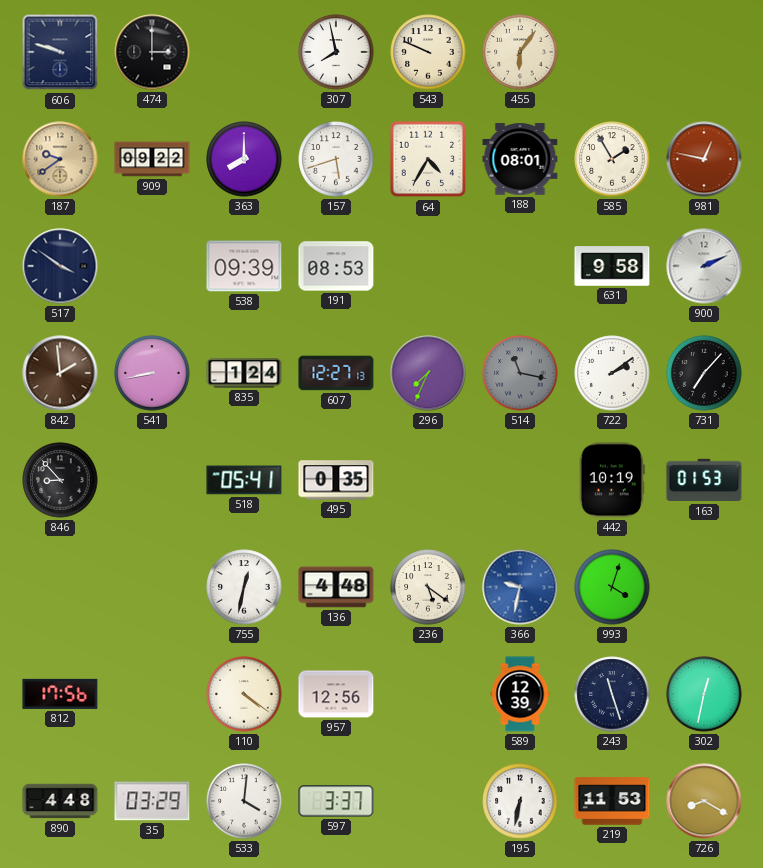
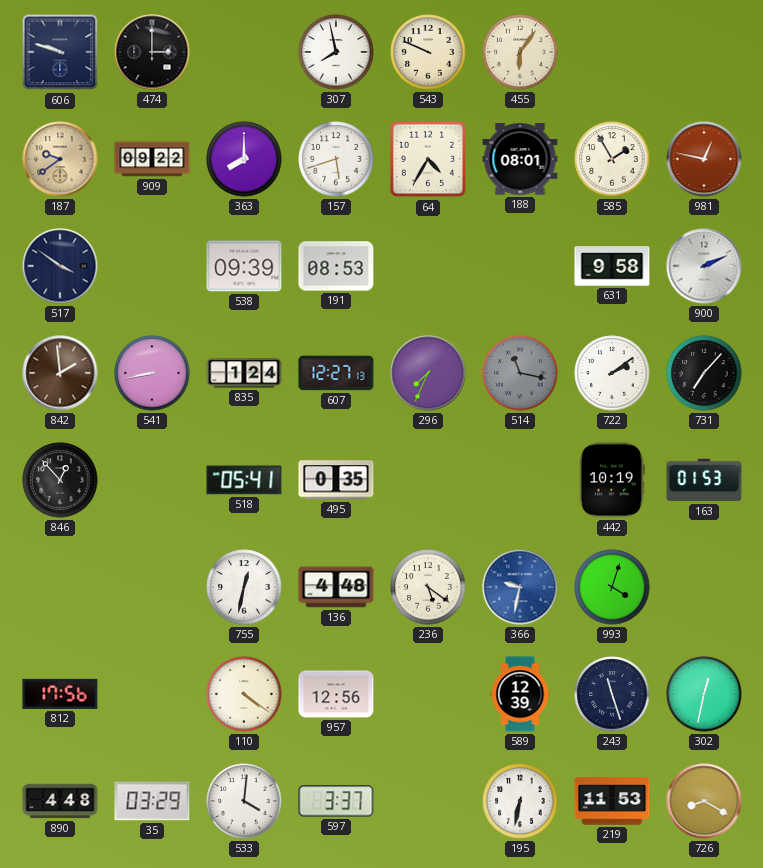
846: 8:53 -> 12:53 (60, 480)
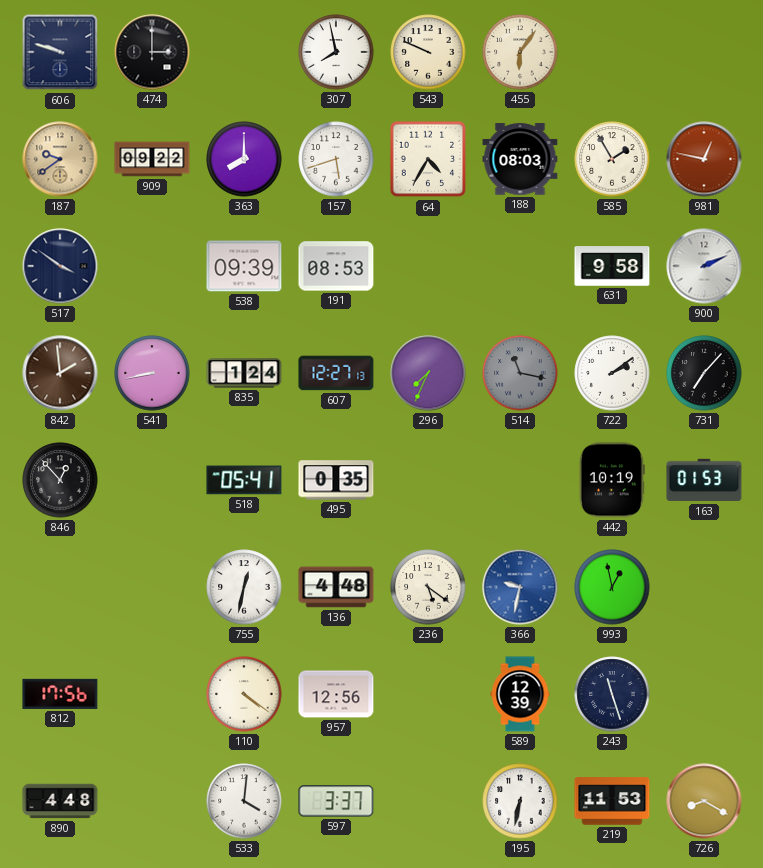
188: 08:01 -> 08:03 (520, 159)
993: 4:03 -> 12:58 (612, 587)
302: 12:32 -> none (704, 694)
35: 03:29 -> none (152, 801)
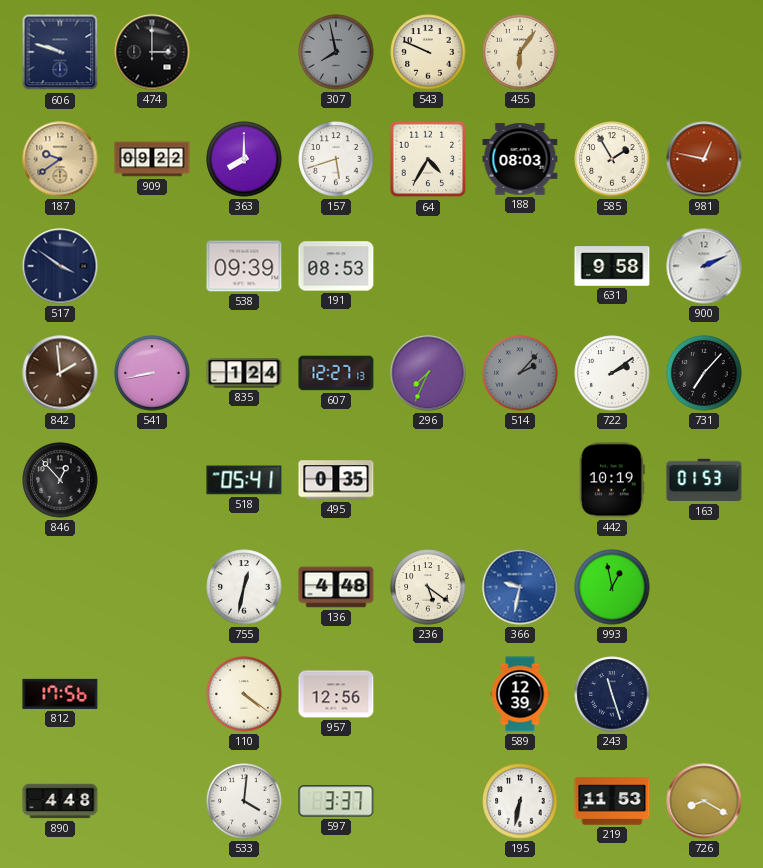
307 dial: white -> grey (336, 52)
514: 11:17 -> 2:07 (520, 373)
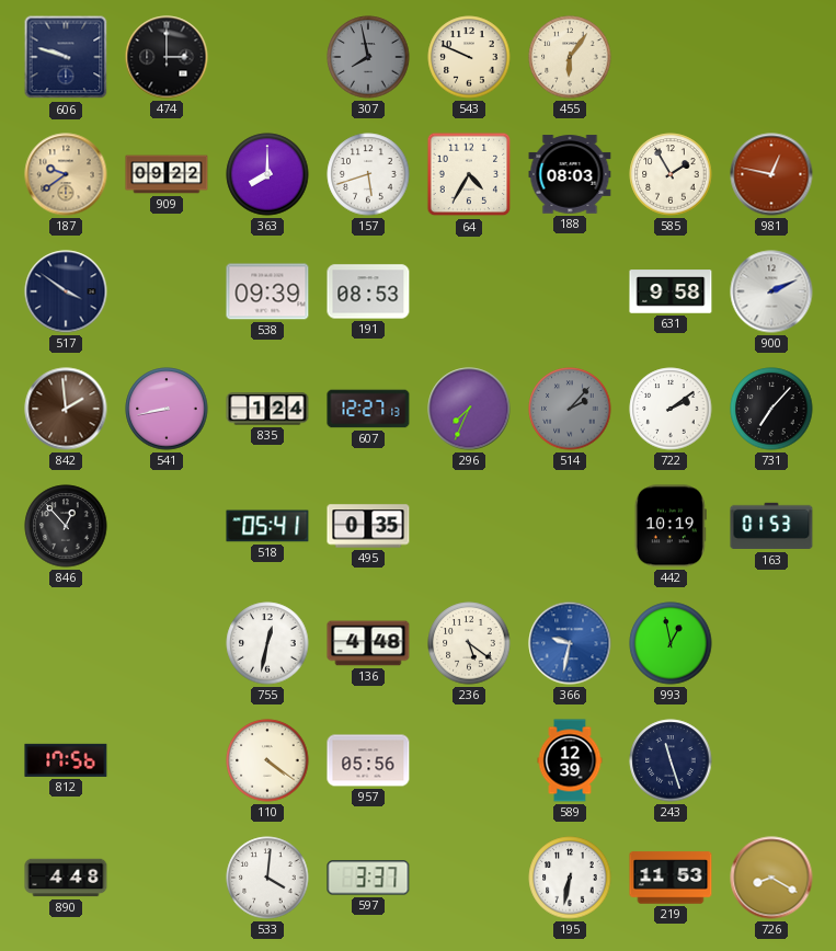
957: 12:56 -> 05:56 (368, 760)
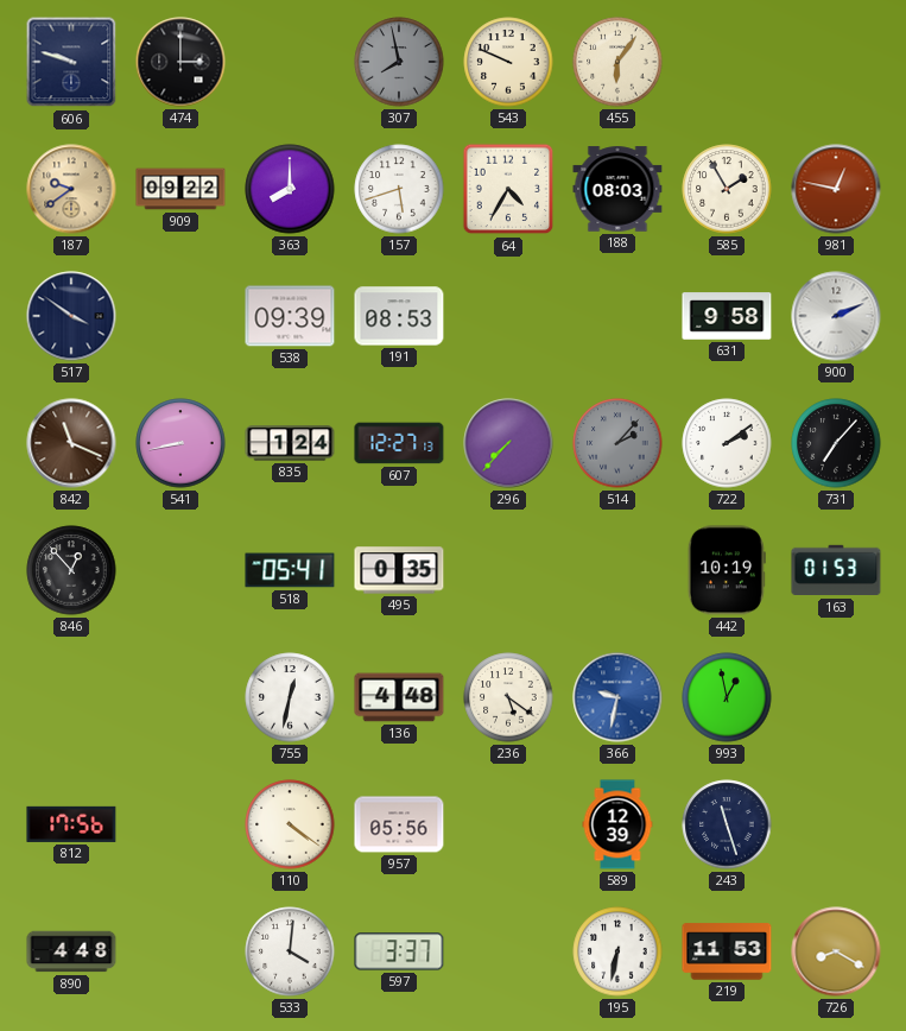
842: 1:59 -> 11:19 (71, 443)
296: 7:34 -> 7:37 (508, 443)
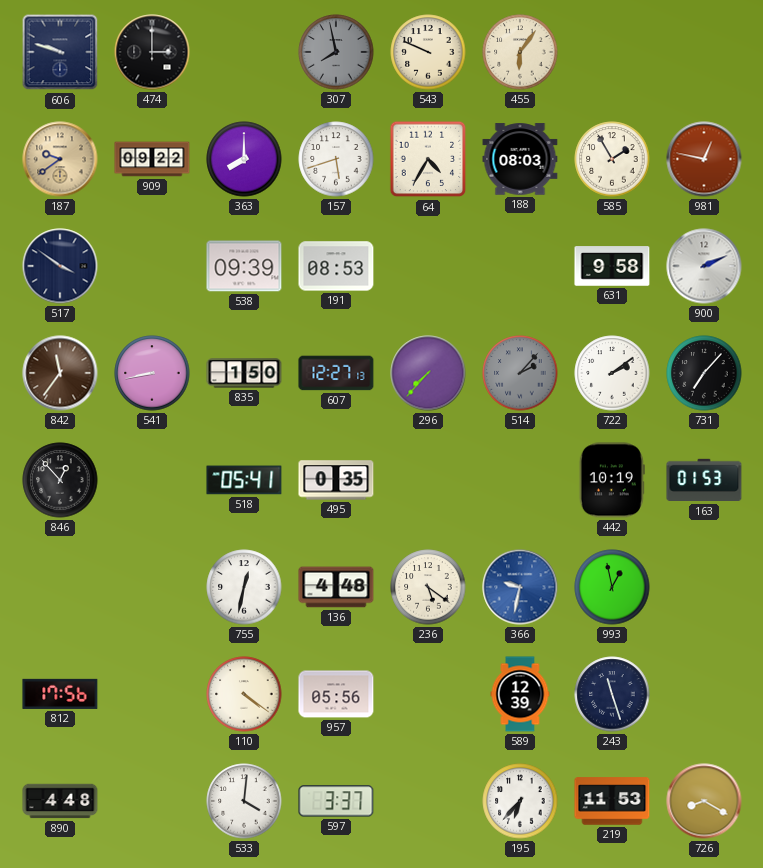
842: 11:19 -> 11:36 (60, 373)
835: 1:24 -> 1:50 (244, 373)
195: 6:32 -> 6:37 (520, 801)
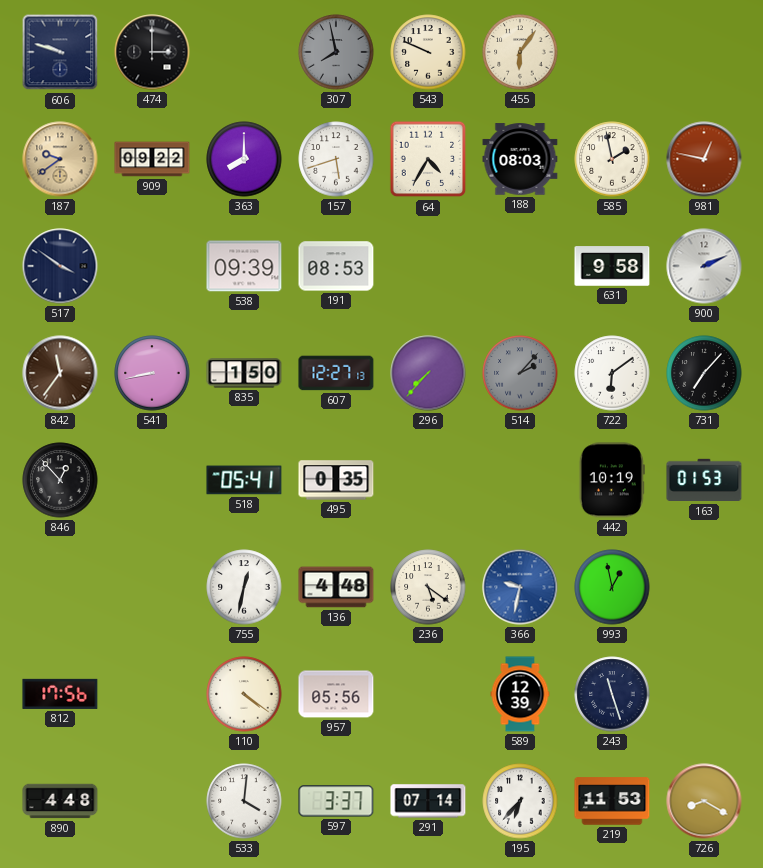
585: 1:55 -> 1:58 (612, 159)
722: 2:09 -> 6:09 (612, 373)
291: none -> 07:14 (428, 801)
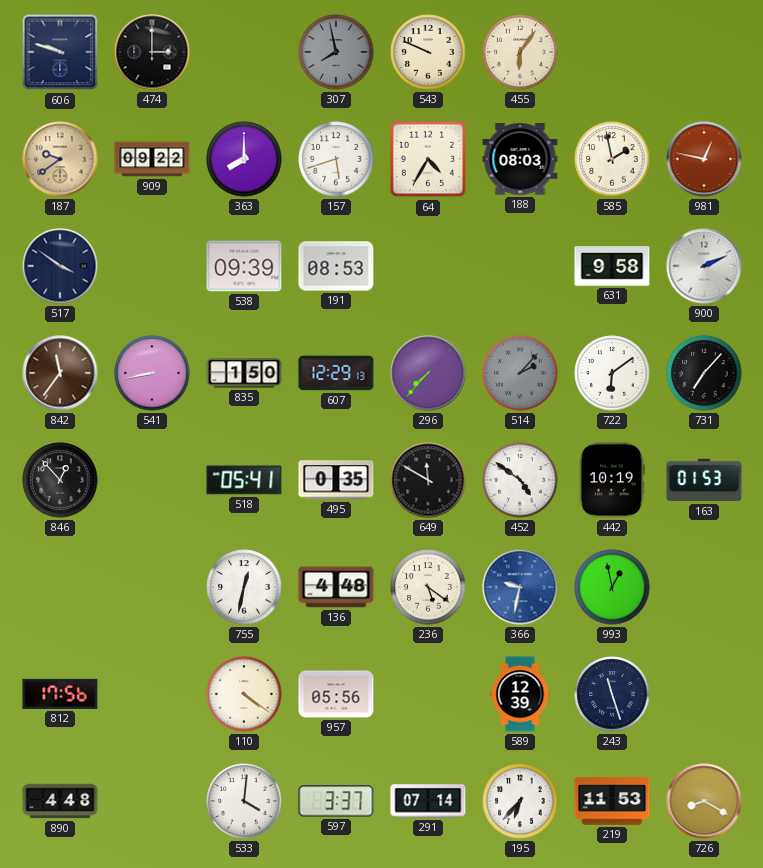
607: 12:27 -> 12:29 (336, 373)
649: none -> 11:50 (428, 480)
452: none -> 4:51 (520, 480)
